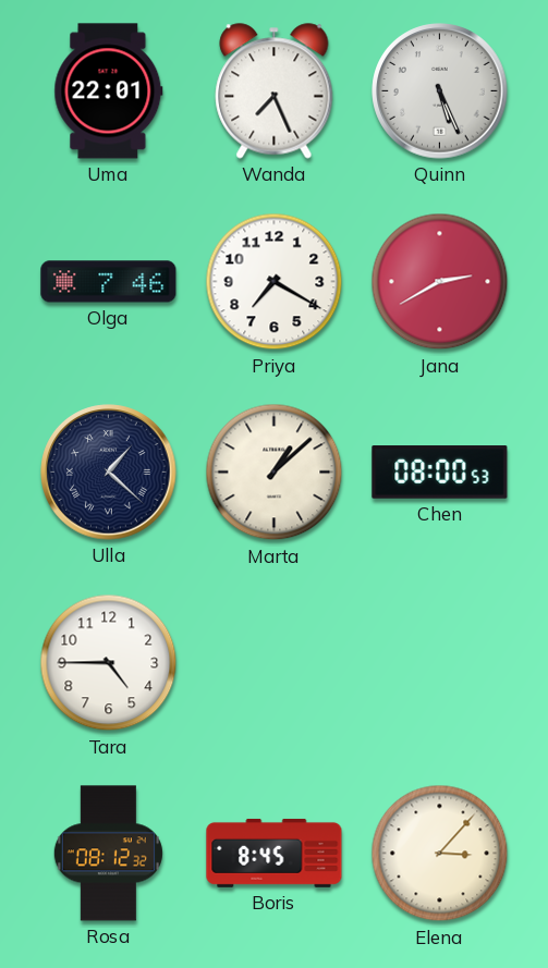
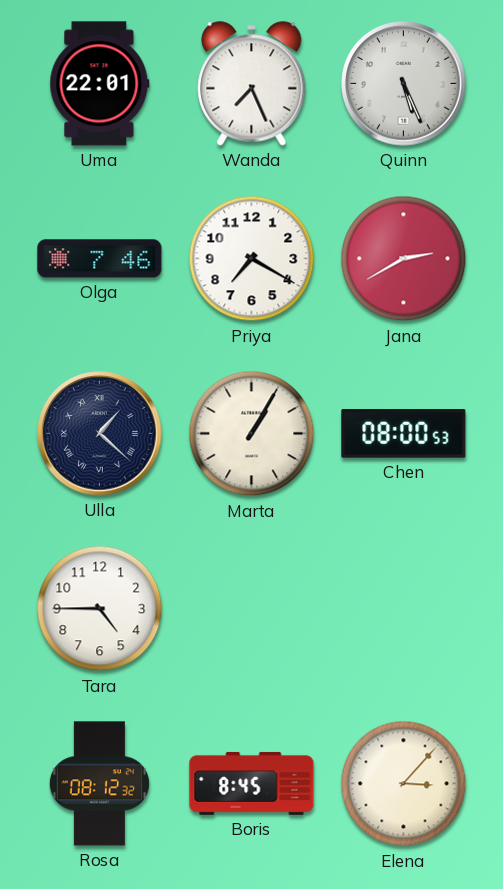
Marta: 1:08 -> 1:05 (252, 434)
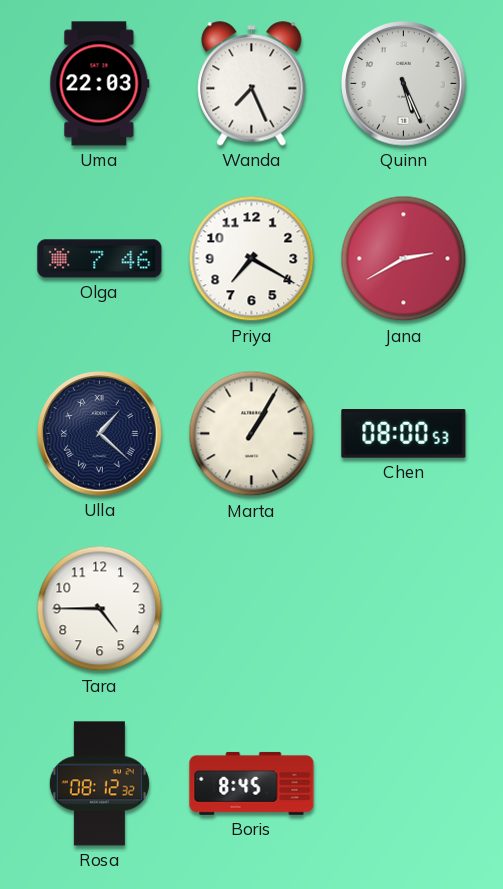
Uma: 22:01 -> 22:03 (100, 84)
Elena: 3:07 -> none (404, 784)
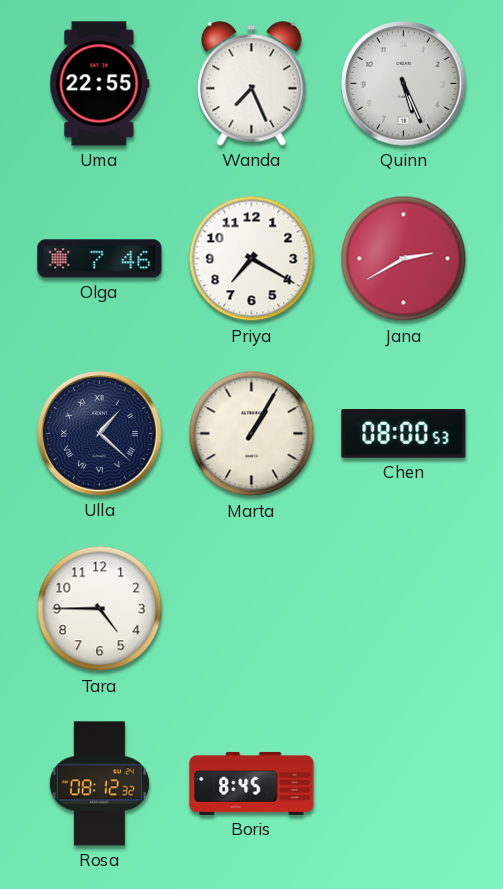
Uma: 22:03 -> 22:55 (100, 84)
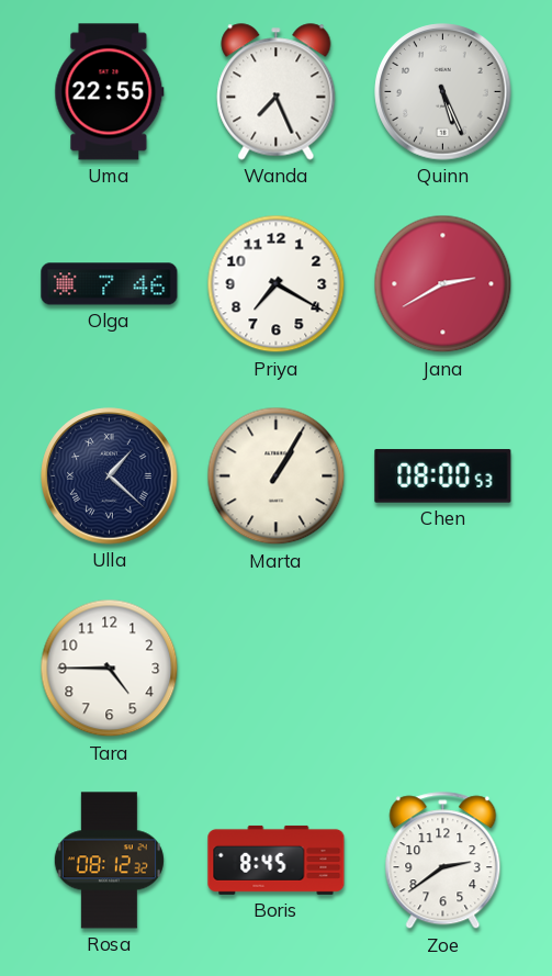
Zoe: none -> 2:39 (443, 861)
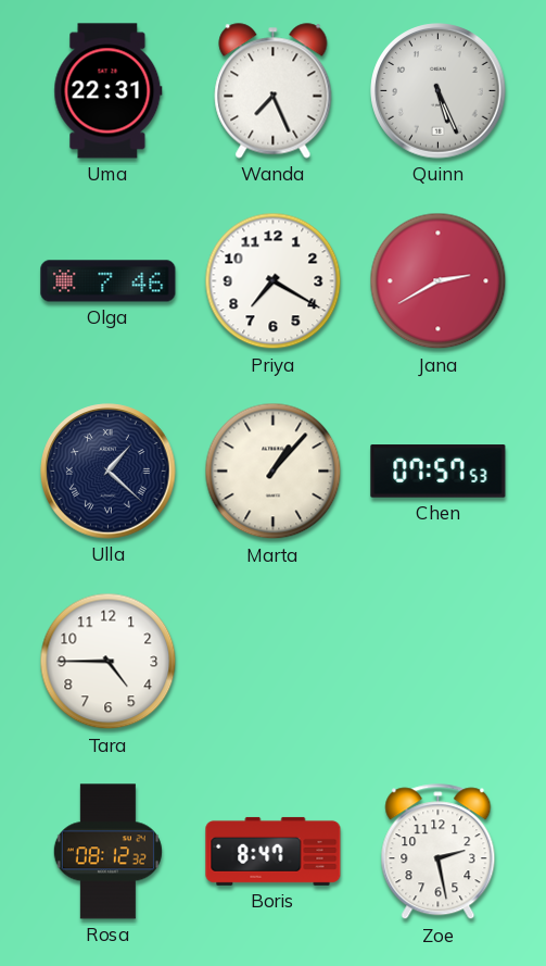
Uma: 22:55 -> 22:31 (109, 91)
Marta: 1:05 -> 1:07 (274, 472)
Chen: 08:00 -> 07:57 (439, 472)
Boris: 8:45 -> 8:47 (274, 851)
Zoe: 2:39 -> 2:28 (439, 852)
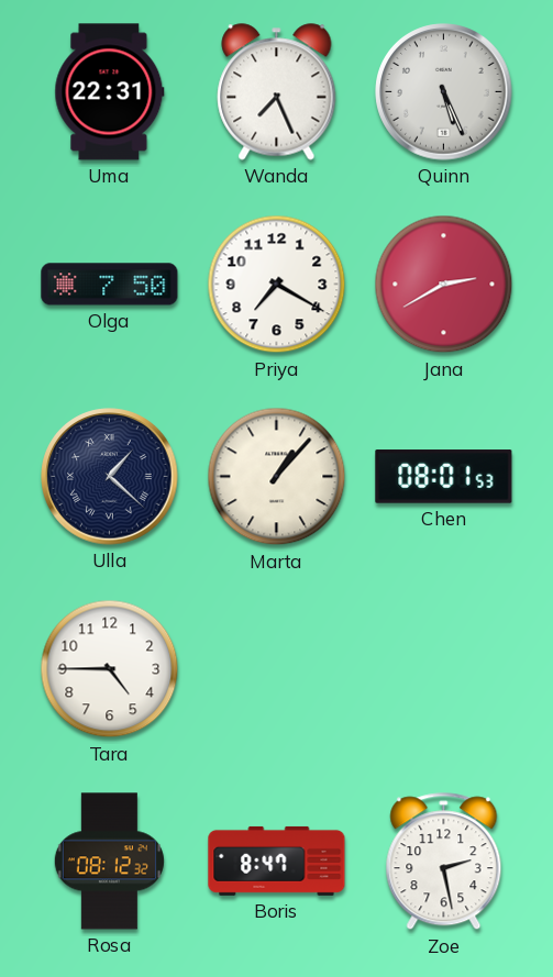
Olga: 7:46 -> 7:50 (110, 285)
Chen: 07:57 -> 08:01 (444, 477)
